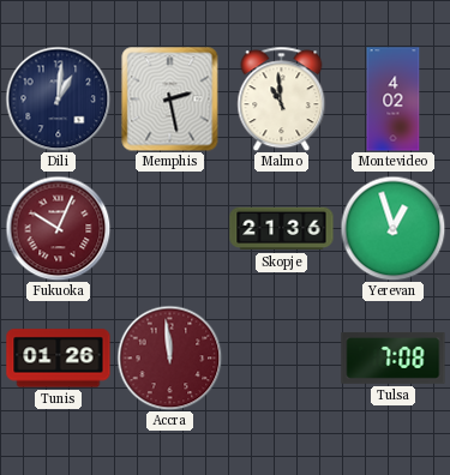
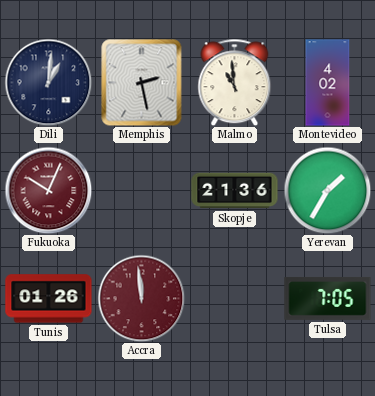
Yerevan: 12:57 -> 1:35 (327, 190)
Tulsa: 7:08 -> 7:05 (328, 298)
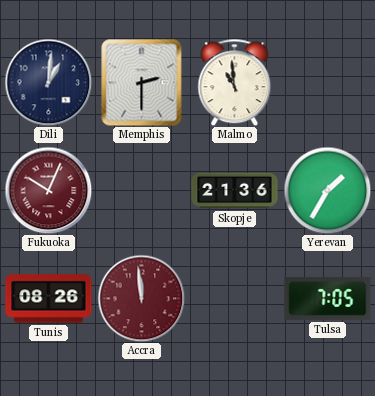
Memphis: 2:28 -> 2:30 (142, 82)
Montevideo: 4:02 -> none (328, 83)
Tunis: 01:26 -> 08:26 (49, 299)
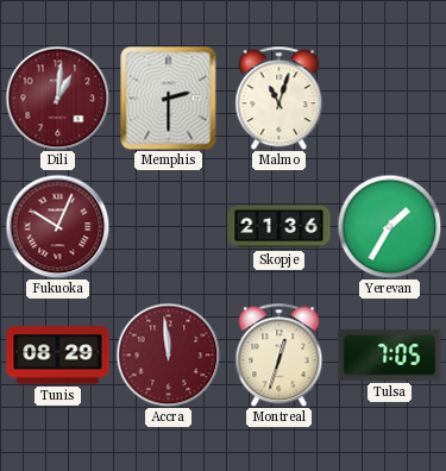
Dili dial: navy -> burgundy (57, 98)
Malmo: 10:59 -> 11:03 (279, 98)
Tunis: 08:26 -> 08:29 (58, 356)
Montreal: none -> 12:33 (279, 354)
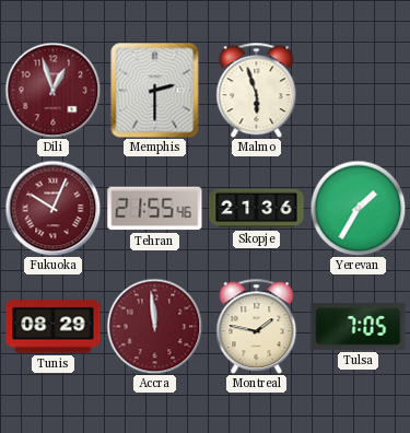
Dili: 1:01 -> 12:57 (52, 90)
Malmo: 11:03 -> 5:57 (257, 90)
Tehran: none -> 21:55 (155, 209)
Montreal: 12:33 -> 1:47 (257, 326)
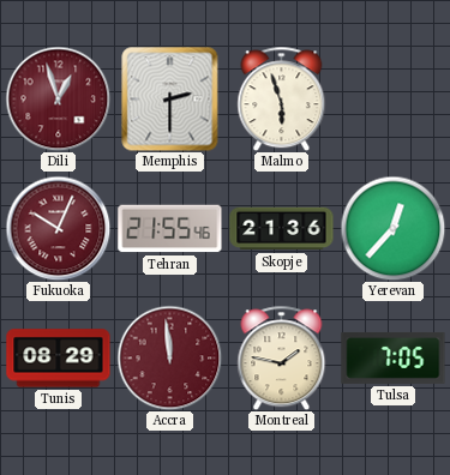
Yerevan: 1:35 -> 12:37 (392, 228)
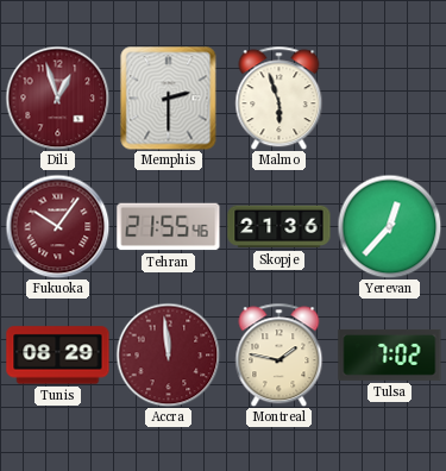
Fukuoka: 10:04 -> 10:06 (57, 226)
Tulsa: 7:05 -> 7:02 (390, 354)
